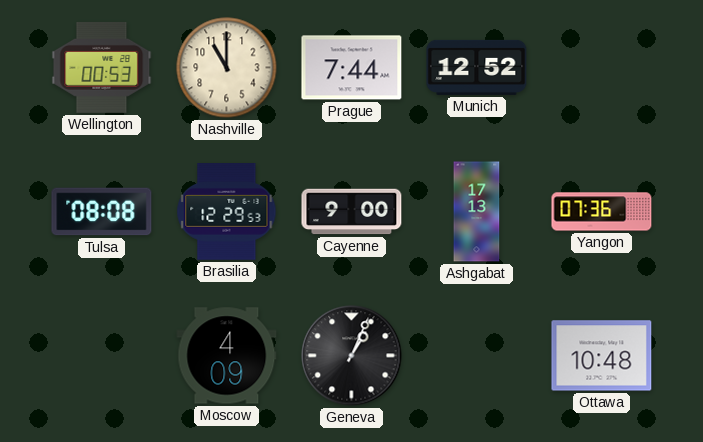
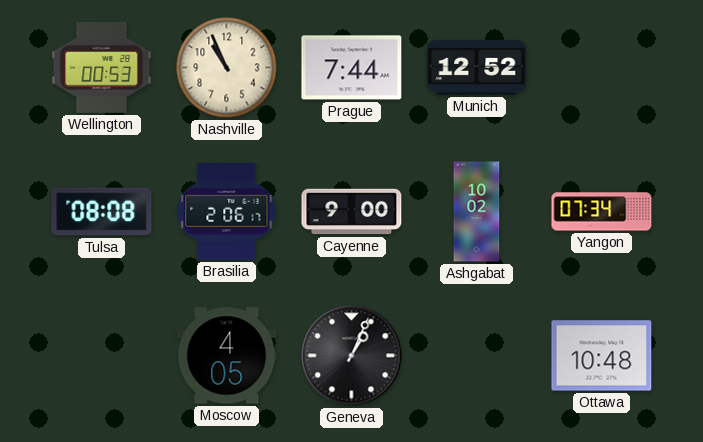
Nashville: 11:00 -> 10:56 (227, 68)
Brasilia: 12:29 -> 2:06 (227, 212)
Ashgabat: 17:13 -> 10:02 (477, 212)
Yangon: 07:36 -> 07:34 (602, 212)
Moscow: 4:09 -> 4:05 (227, 356)
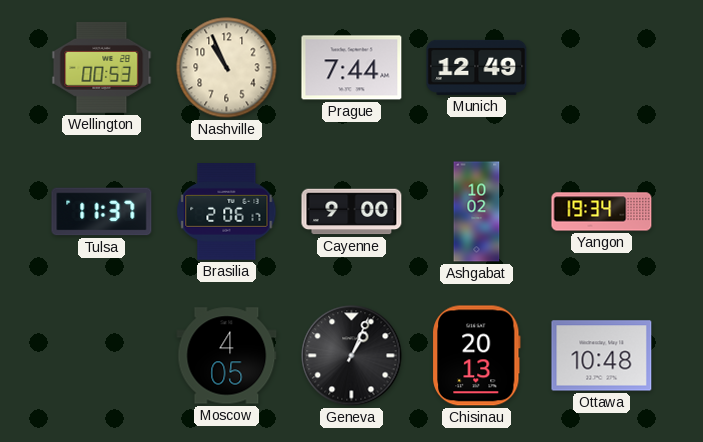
Munich: 12:52 -> 12:49 (477, 67)
Tulsa: 08:08 -> 11:37 (102, 212)
Yangon: 07:34 -> 19:34 (602, 212)
Chisinau: none -> 20:13 (477, 356)
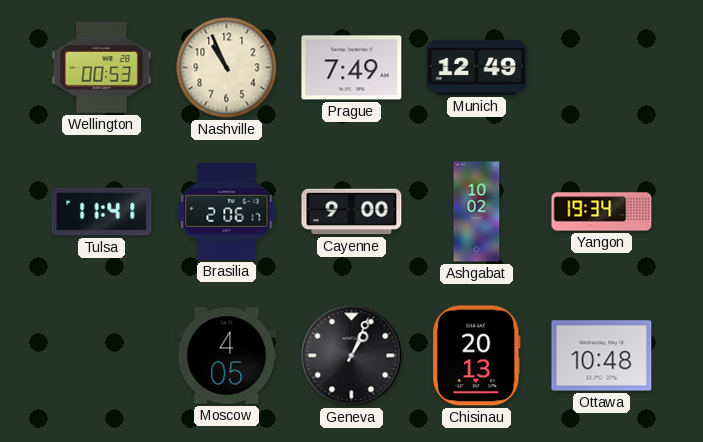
Prague: 7:44 -> 7:49 (352, 68)
Tulsa: 11:37 -> 11:41 (102, 212)
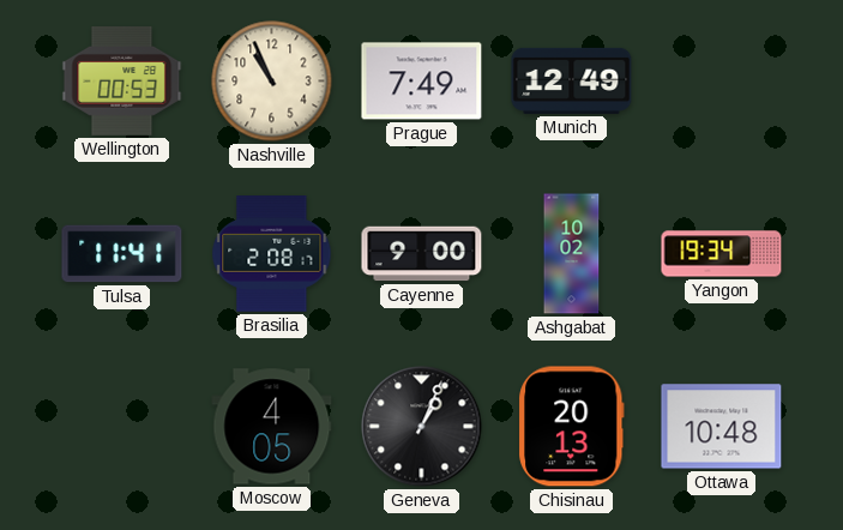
Brasilia: 2:06 -> 2:08 (272, 254)
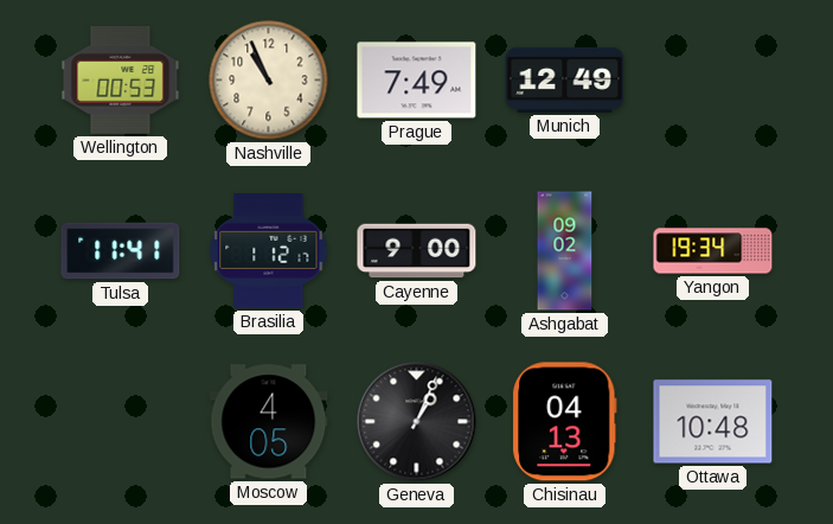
Brasilia: 2:08 -> 1:12 (269, 251)
Ashgabat: 10:02 -> 09:02 (565, 251)
Chisinau: 20:13 -> 04:13 (565, 422)
